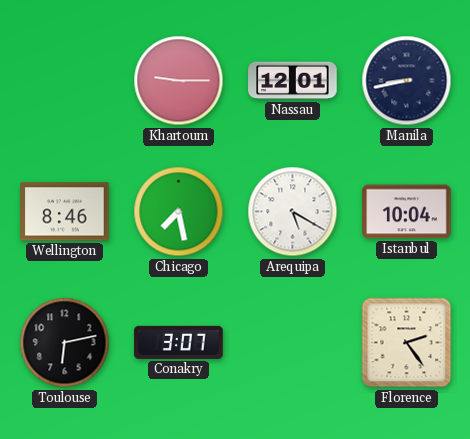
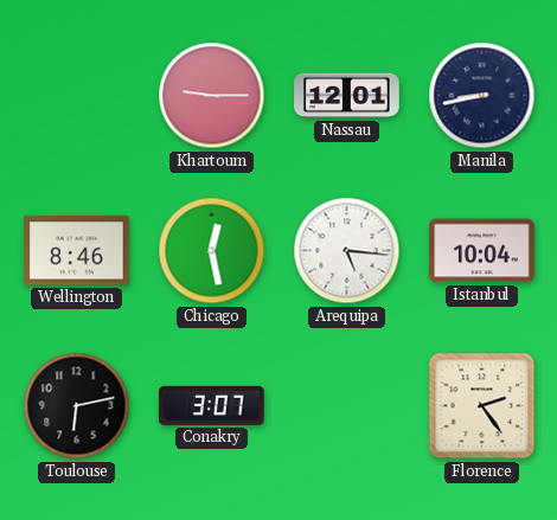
Chicago: 7:28 -> 12:28 (212, 251)
Arequipa: 5:20 -> 5:16 (347, 251)
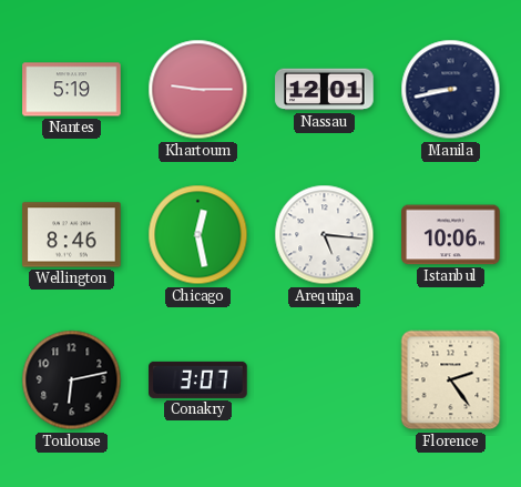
Nantes: none -> 5:19 (72, 90)
Istanbul: 10:04 -> 10:06 (451, 235)
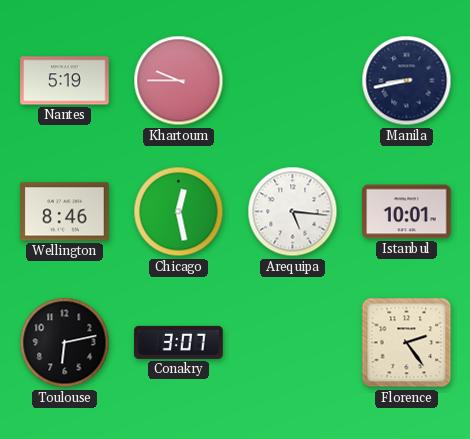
Khartoum: 9:15 -> 9:45 (179, 81)
Nassau: 12:01 -> none (325, 90)
Istanbul: 10:06 -> 10:01 (407, 212)
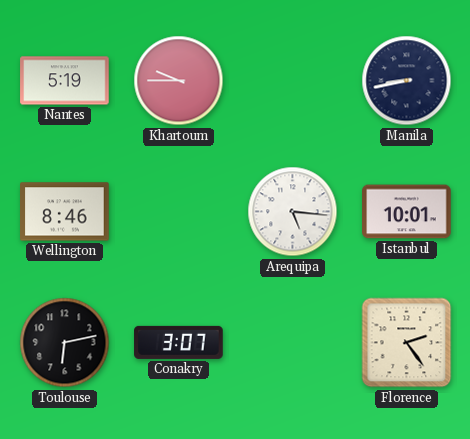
Chicago: 12:28 -> none (179, 212)
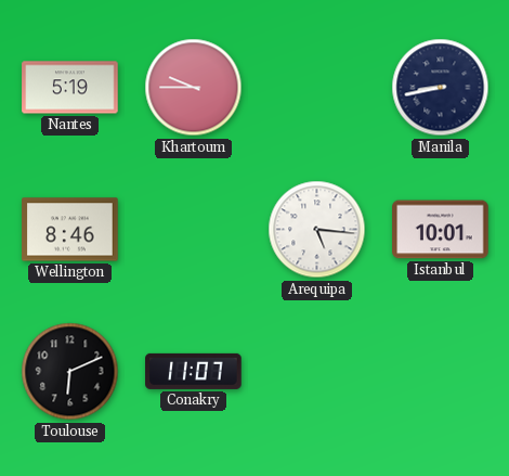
Toulouse: 6:13 -> 6:11 (70, 372)
Conakry: 3:07 -> 11:07 (194, 371)
Florence: 2:24 -> none (407, 343)
